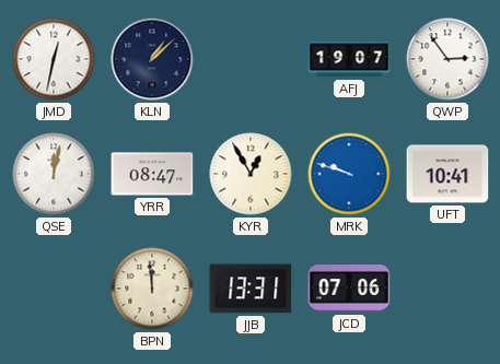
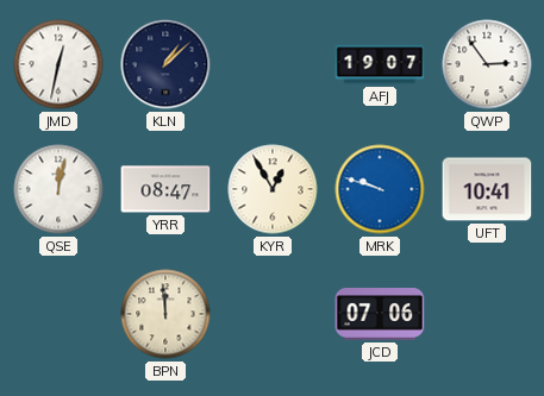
JJB: 13:31 -> none (251, 289)
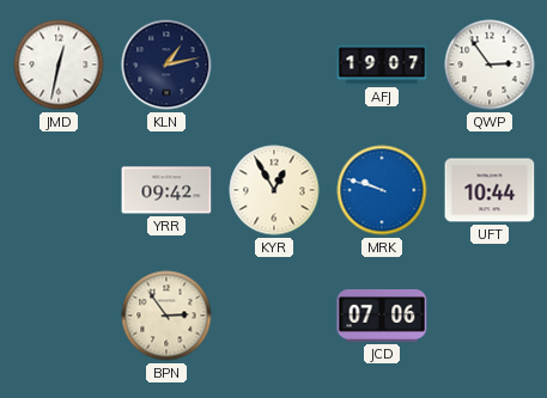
KLN: 1:08 -> 1:13 (166, 65)
QSE: 12:02 -> none (58, 189)
YRR: 08:47 -> 09:42 (166, 190)
UFT: 10:41 -> 10:44 (490, 190)
BPN: 11:59 -> 2:54 (166, 316)
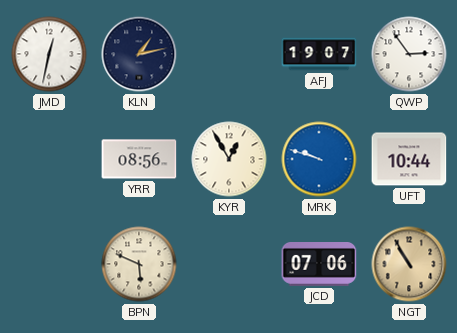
YRR: 09:42 -> 08:56 (139, 159)
BPN: 2:54 -> 5:49 (139, 264)
NGT: none -> 10:55 (409, 264)
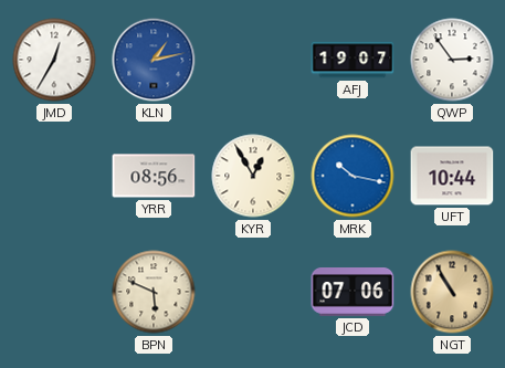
JMD: 12:32 -> 12:35 (54, 60)
KLN dial: navy -> blue (154, 60)
MRK: 9:48 -> 10:17 (353, 176)
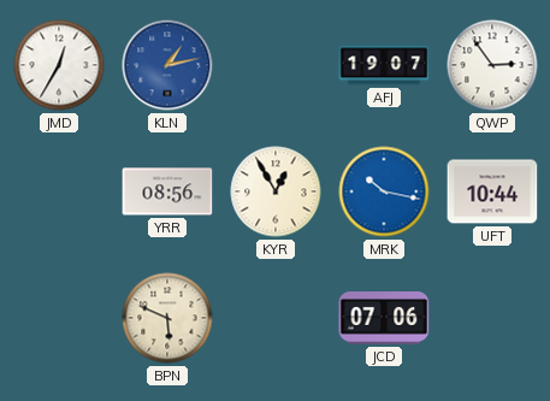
NGT: 10:55 -> none (452, 292)
